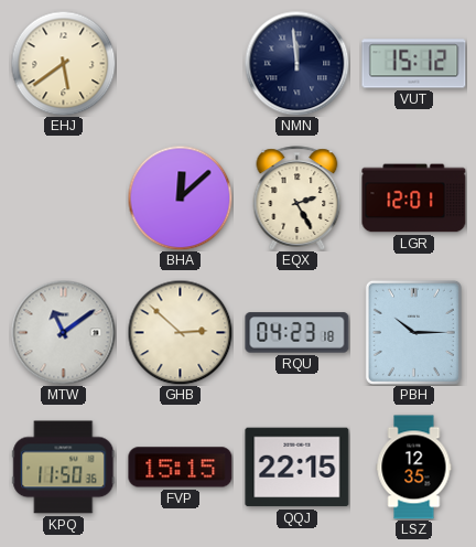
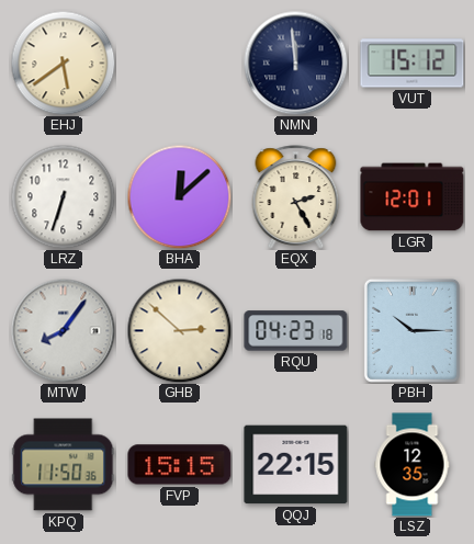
LRZ: none -> 6:33 (63, 196)
MTW: 11:09 -> 8:06 (63, 330)
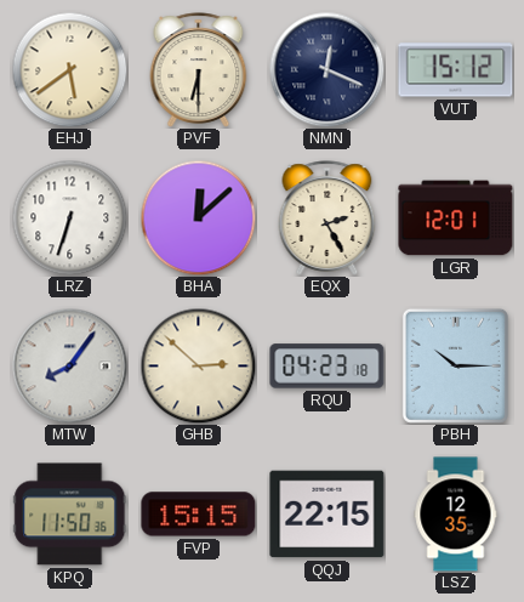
PVF: none -> 6:30 (199, 70)
NMN: 11:59 -> 12:19 (326, 69)
